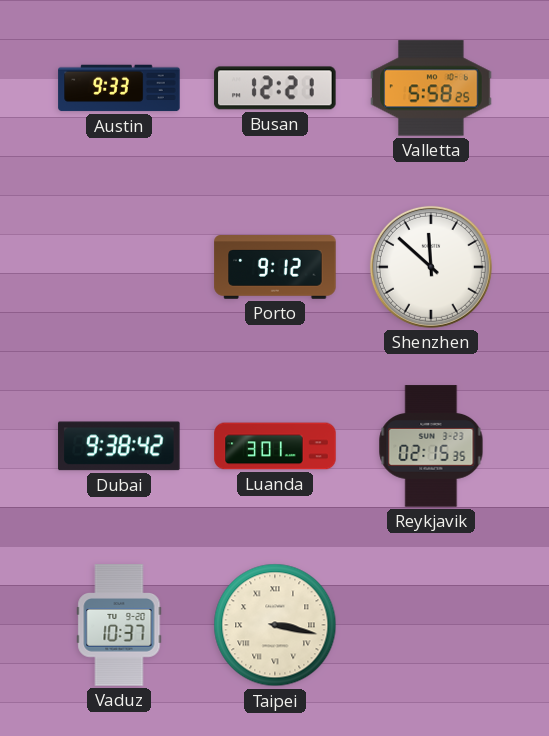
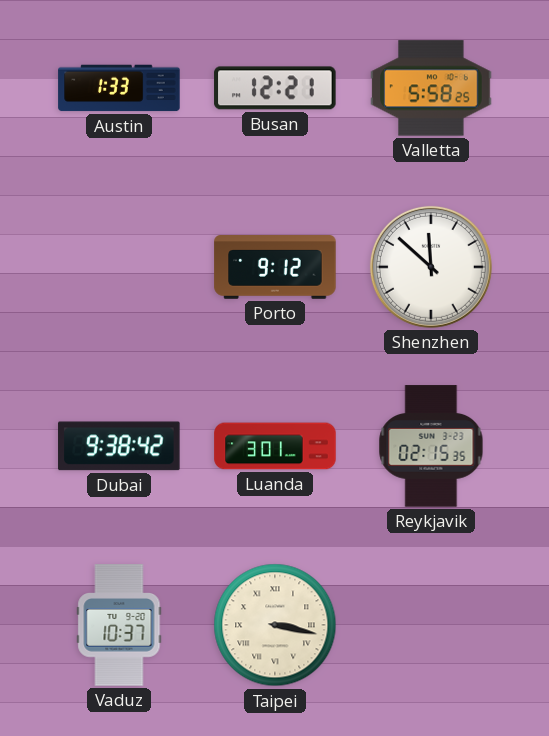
Austin: 9:33 -> 1:33 (119, 88)
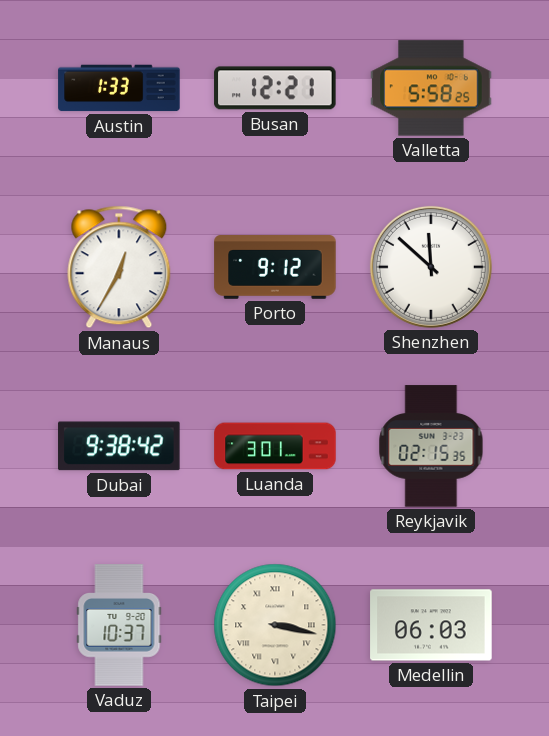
Manaus: none -> 12:35 (119, 267)
Medellin: none -> 06:03 (431, 625)
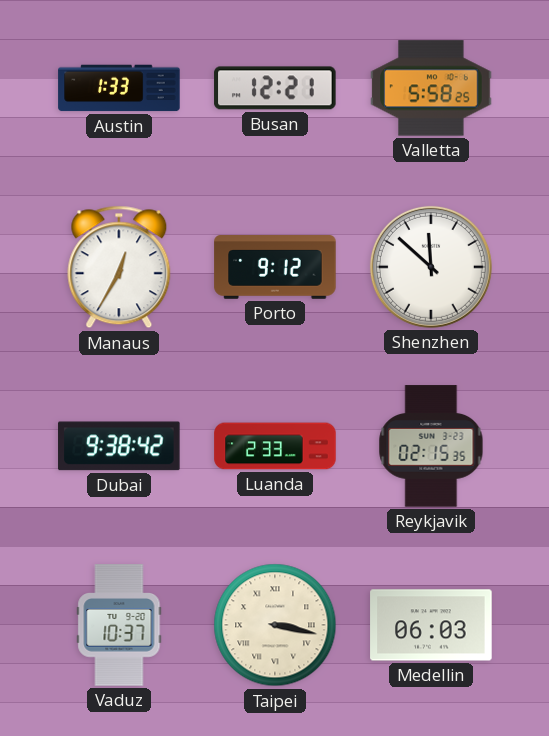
Luanda: 3:01 -> 2:33 (275, 446)
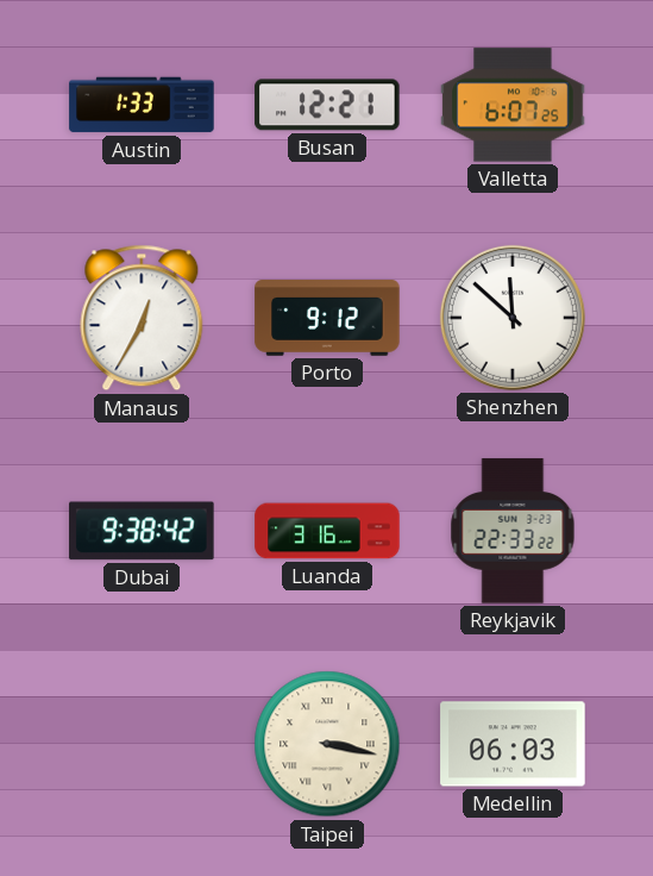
Valletta: 5:58 -> 6:07 (513, 105)
Luanda: 2:33 -> 3:16 (327, 531)
Reykjavik: 02:15 -> 22:33 (513, 531)
Vaduz: 10:37 -> none (119, 625)
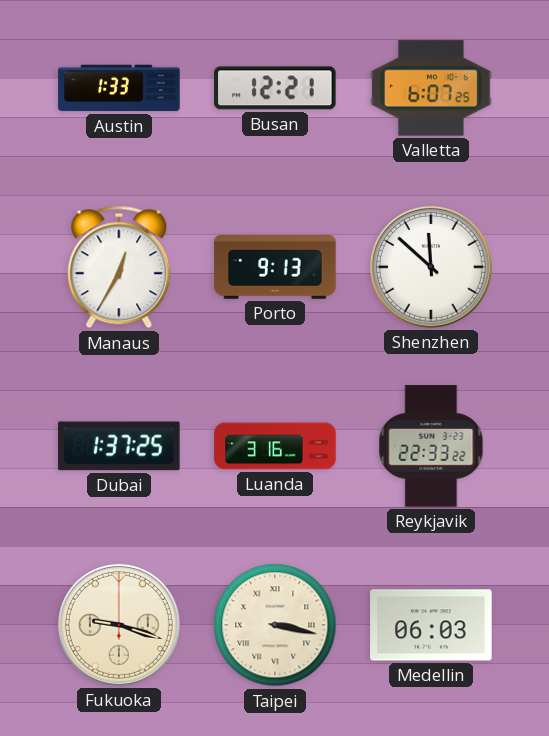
Porto: 9:12 -> 9:13 (275, 267)
Dubai: 9:38 -> 1:37 (119, 446)
Fukuoka: none -> 9:18 (119, 625)
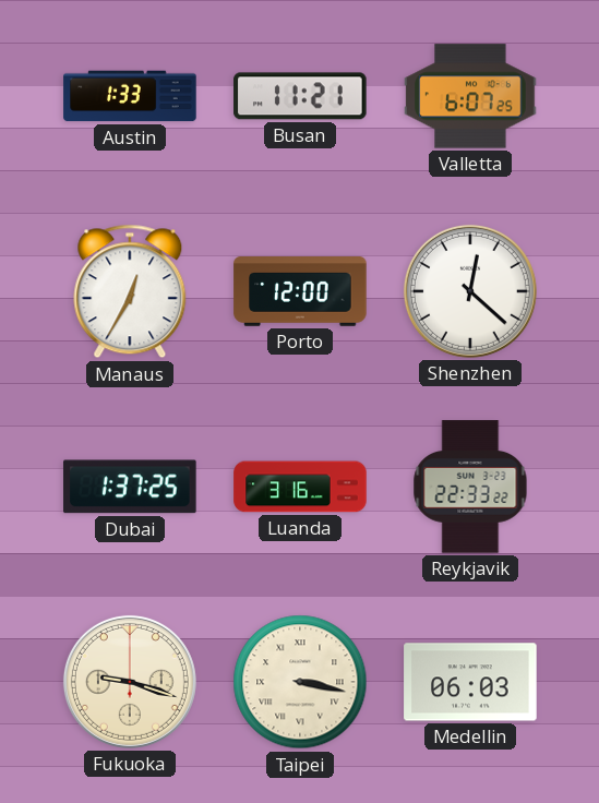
Busan: 12:21 -> 11:21 (300, 96)
Porto: 9:13 -> 12:00 (300, 291)
Shenzhen: 11:52 -> 12:22 (470, 291)
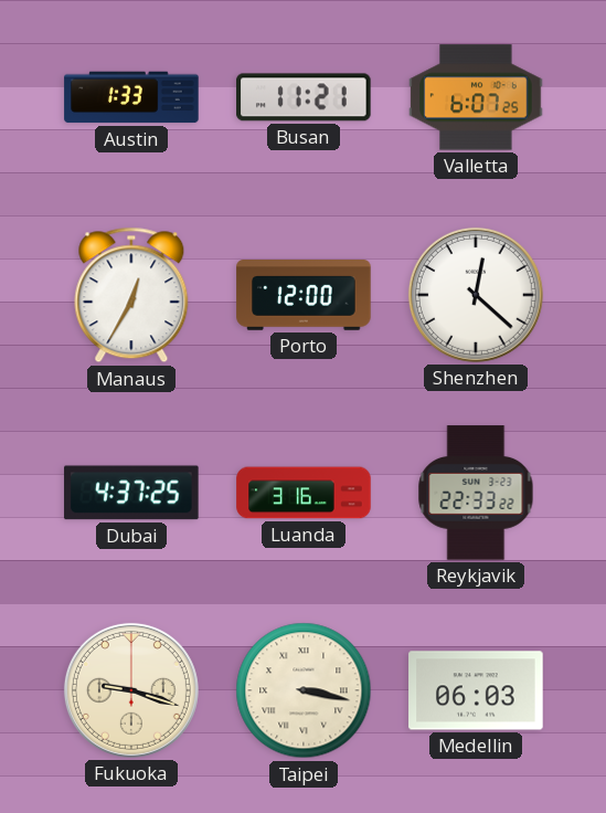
Dubai: 1:37 -> 4:37 (131, 493)
